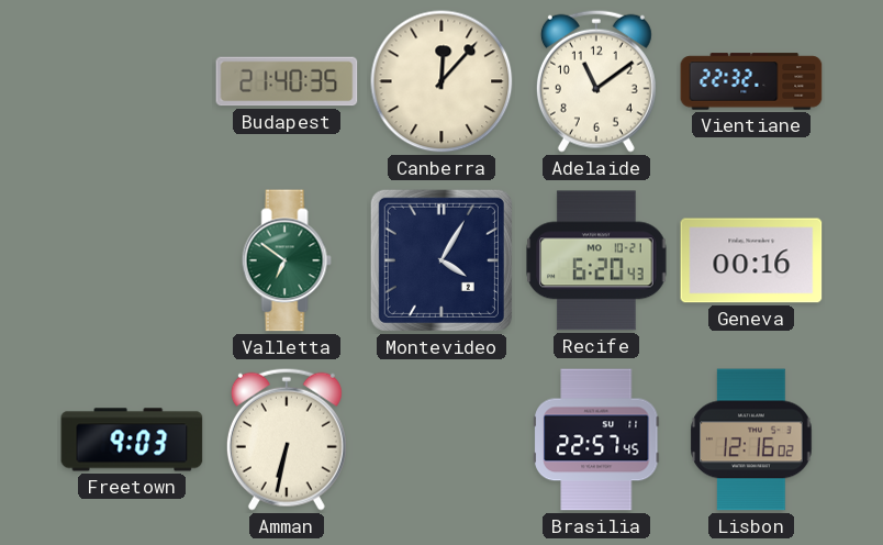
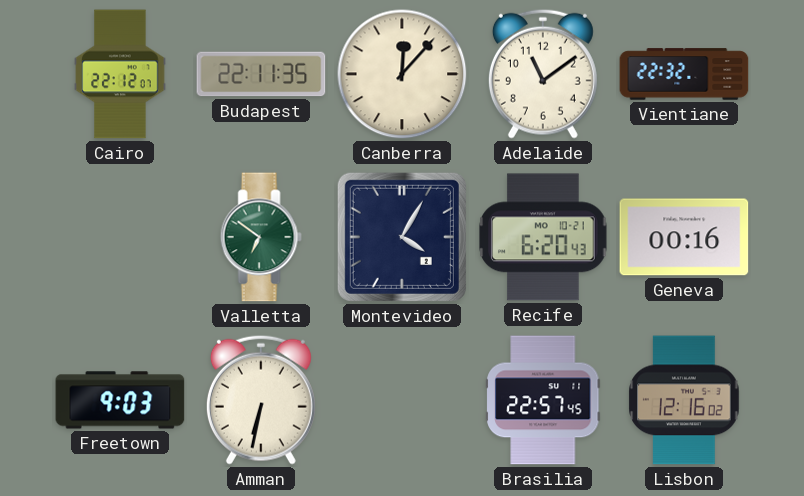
Cairo: none -> 22:12 (120, 74)
Budapest: 21:40 -> 22:11 (261, 74)
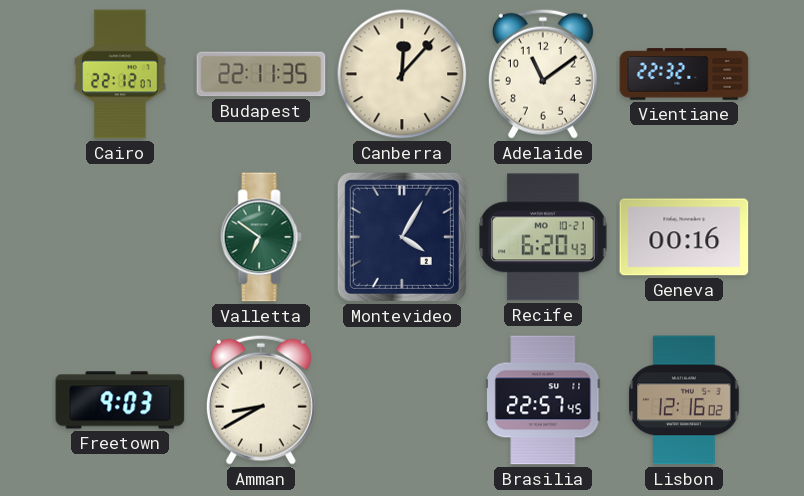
Amman: 6:32 -> 8:40 (261, 400)
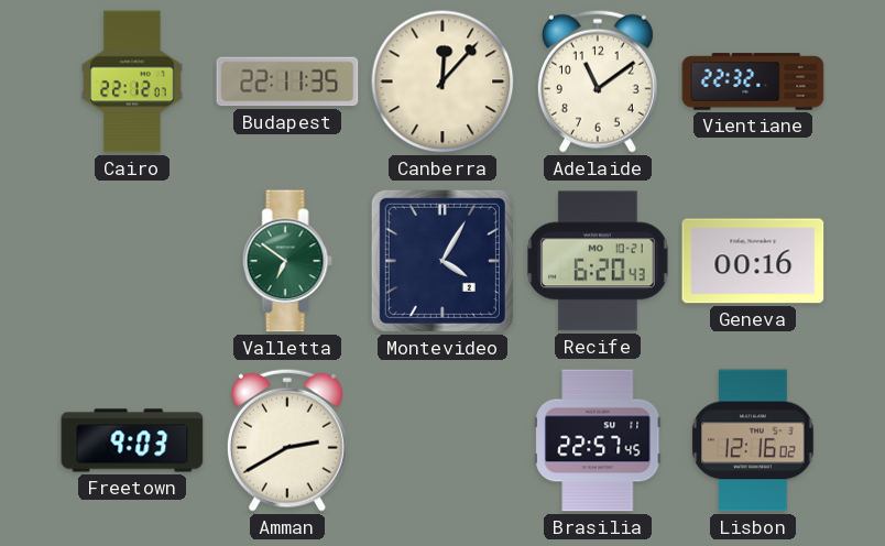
Amman: 8:40 -> 2:40 (287, 440)
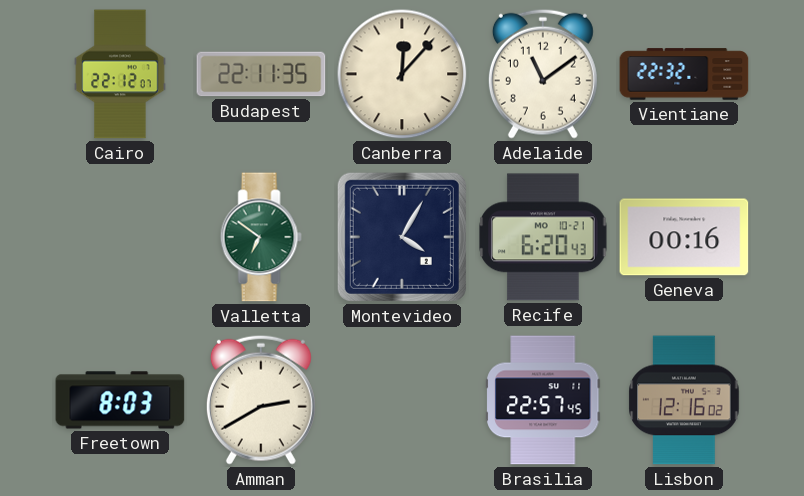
Freetown: 9:03 -> 8:03 (120, 400)
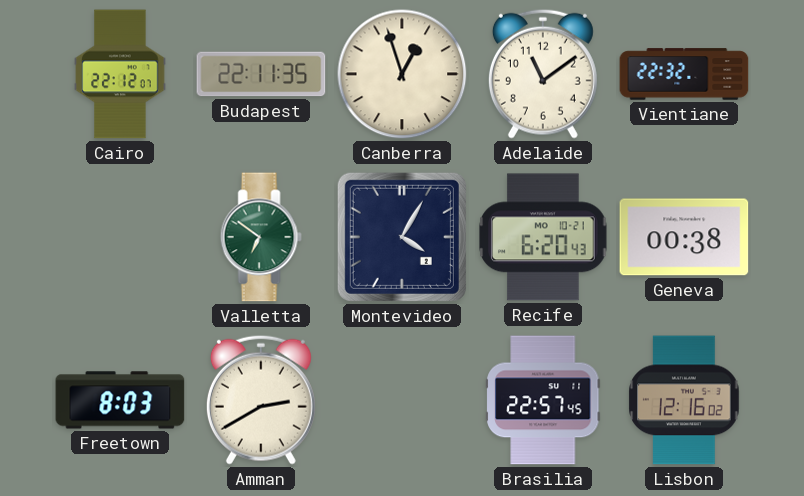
Canberra: 12:07 -> 12:57 (402, 74)
Geneva: 00:16 -> 00:38 (684, 237)
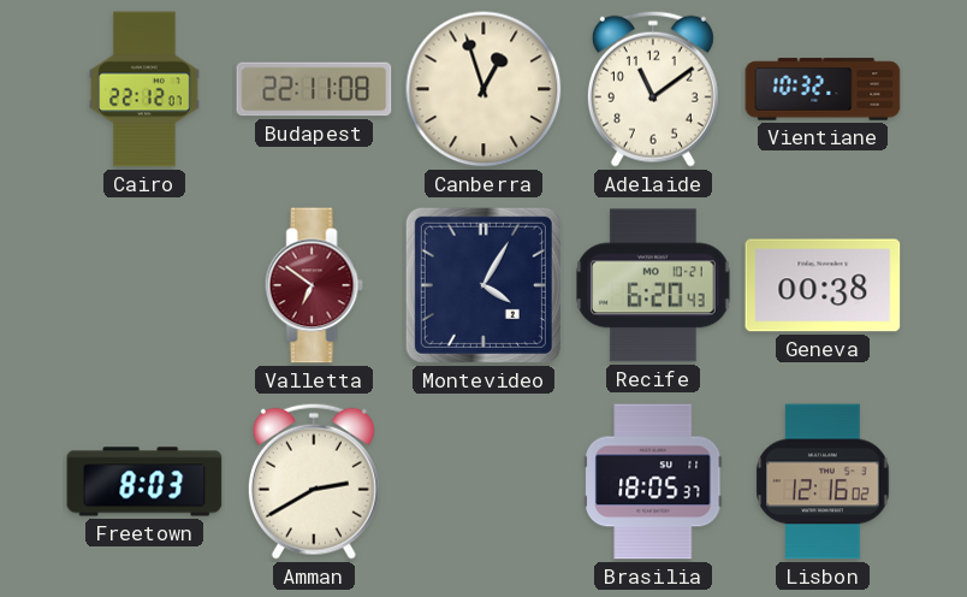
Budapest: 22:11:35 -> 22:11:08 (314, 89)
Vientiane: 22:32 -> 10:32 (823, 89)
Valletta dial: green -> burgundy (314, 285)
Brasilia: 22:57 -> 18:05 (654, 481)
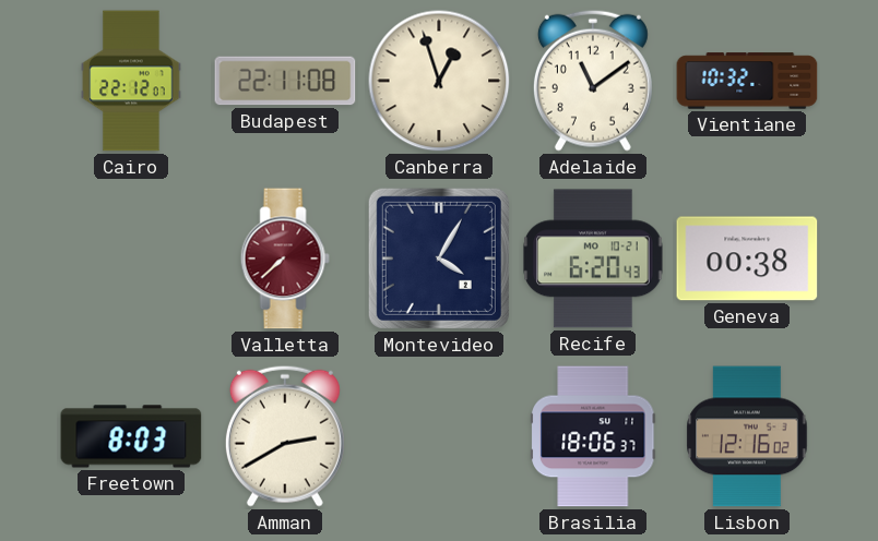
Valletta: 6:51 -> 7:38 (285, 259)
Brasilia: 18:05 -> 18:06 (594, 436)
